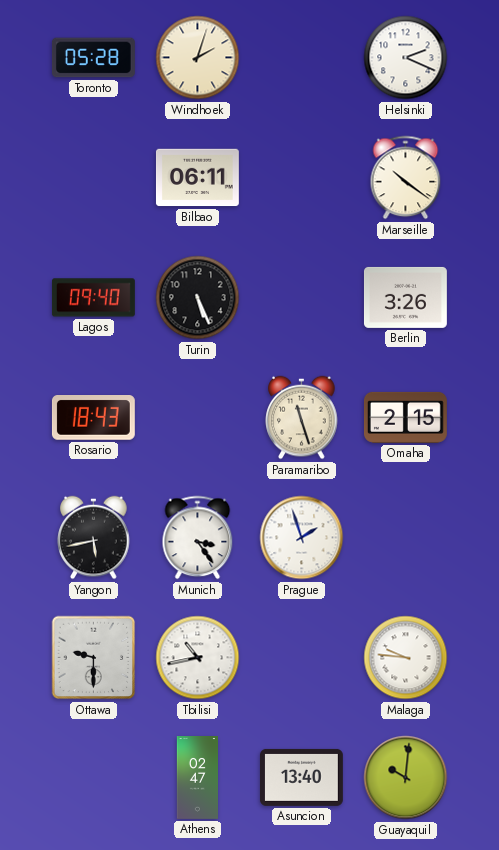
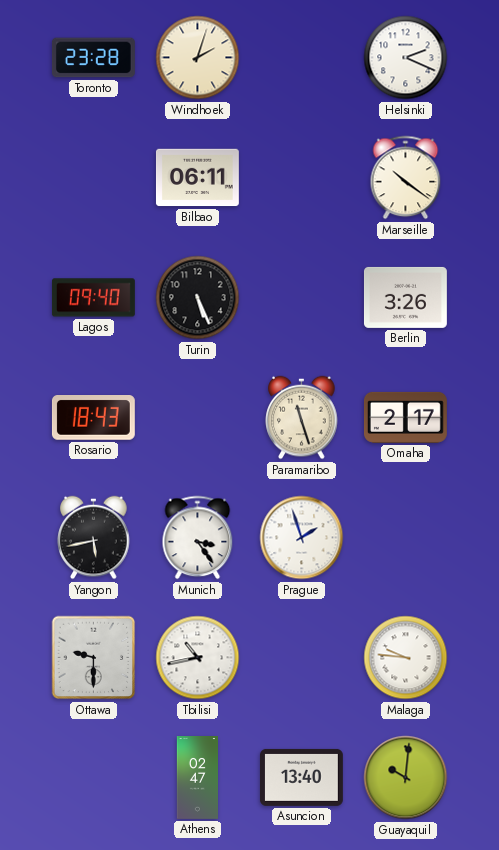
Toronto: 05:28 -> 23:28 (93, 58)
Omaha: 2:15 -> 2:17 (405, 417)
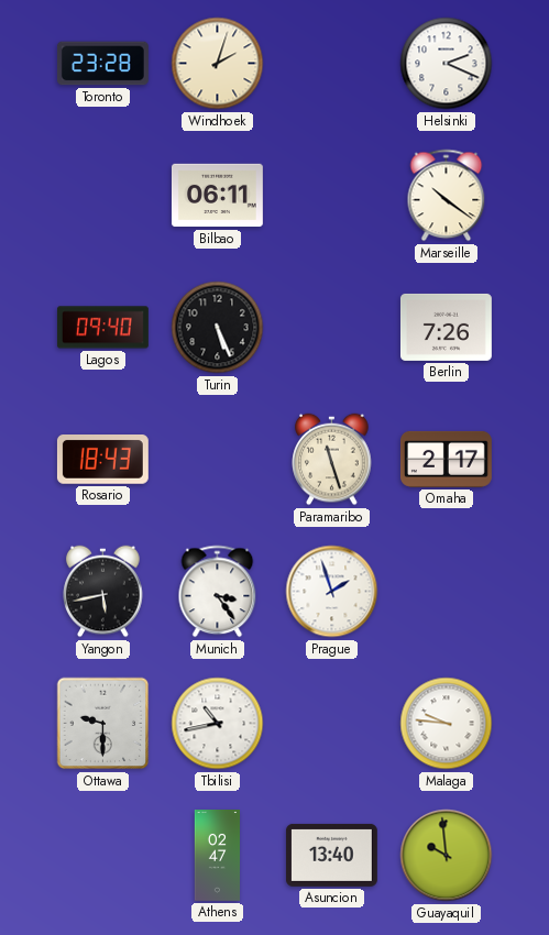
Berlin: 3:26 -> 7:26 (446, 327)
Guayaquil: 10:01 -> 9:59 (447, 856)
